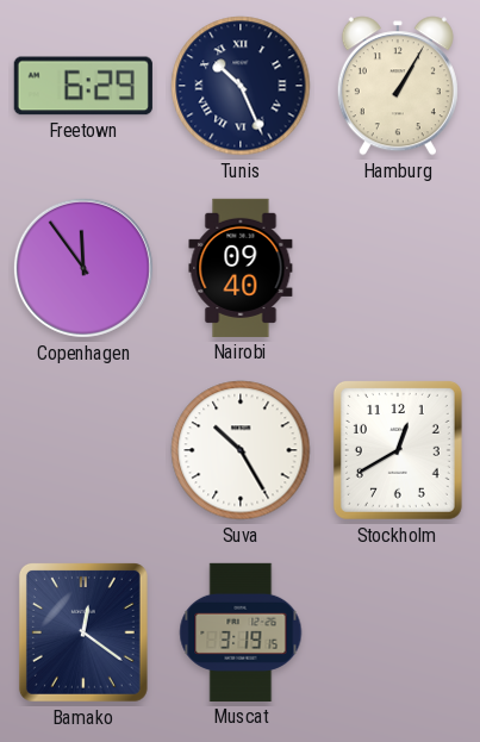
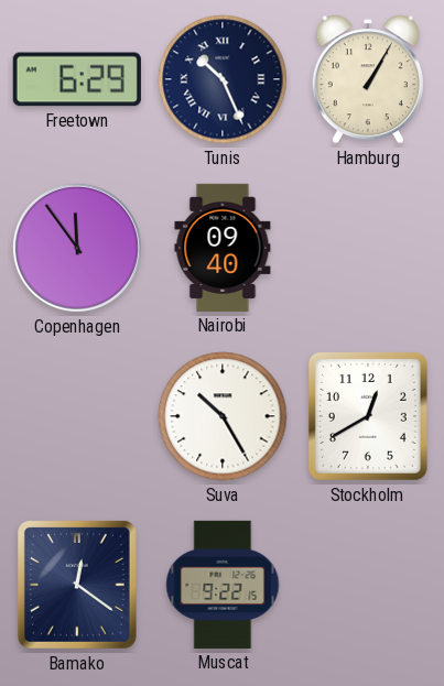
Muscat: 3:19 -> 9:22 (223, 585)
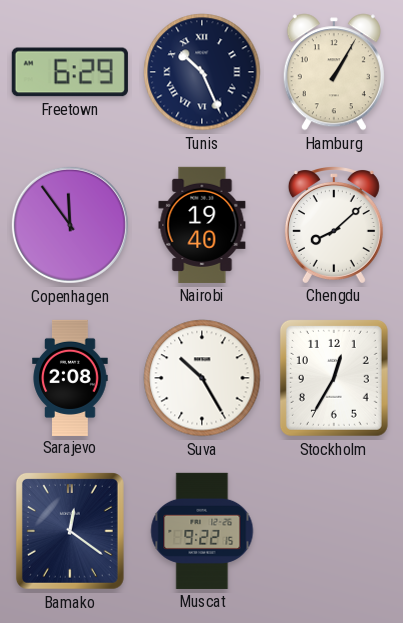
Nairobi: 09:40 -> 19:40 (202, 225)
Chengdu: none -> 8:08 (334, 225)
Sarajevo: none -> 2:08 (70, 377)
Stockholm: 12:40 -> 12:35 (334, 378)
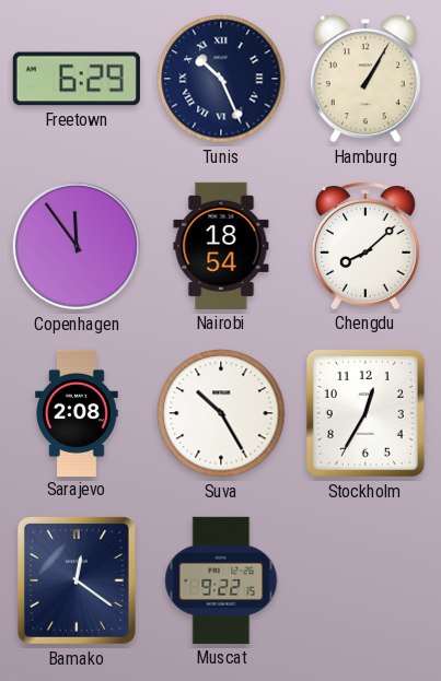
Nairobi: 19:40 -> 18:54 (221, 246)
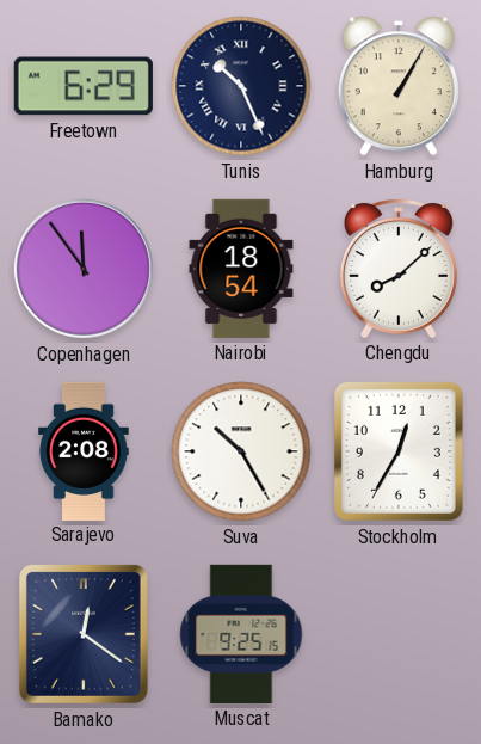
Muscat: 9:22 -> 9:25 (241, 634)
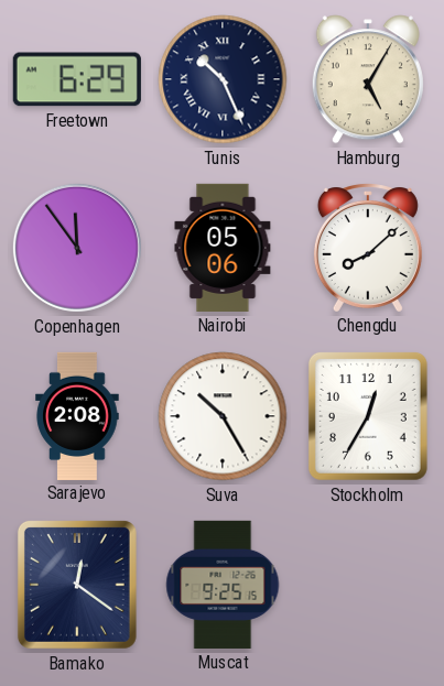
Hamburg: 1:05 -> 5:05 (368, 79)
Nairobi: 18:54 -> 05:06 (223, 248)
